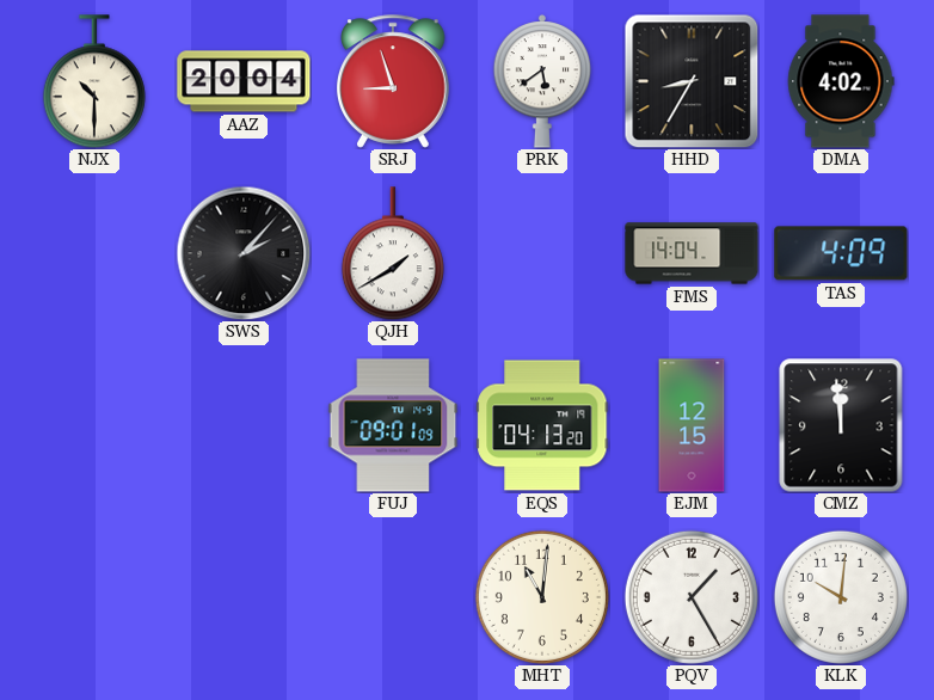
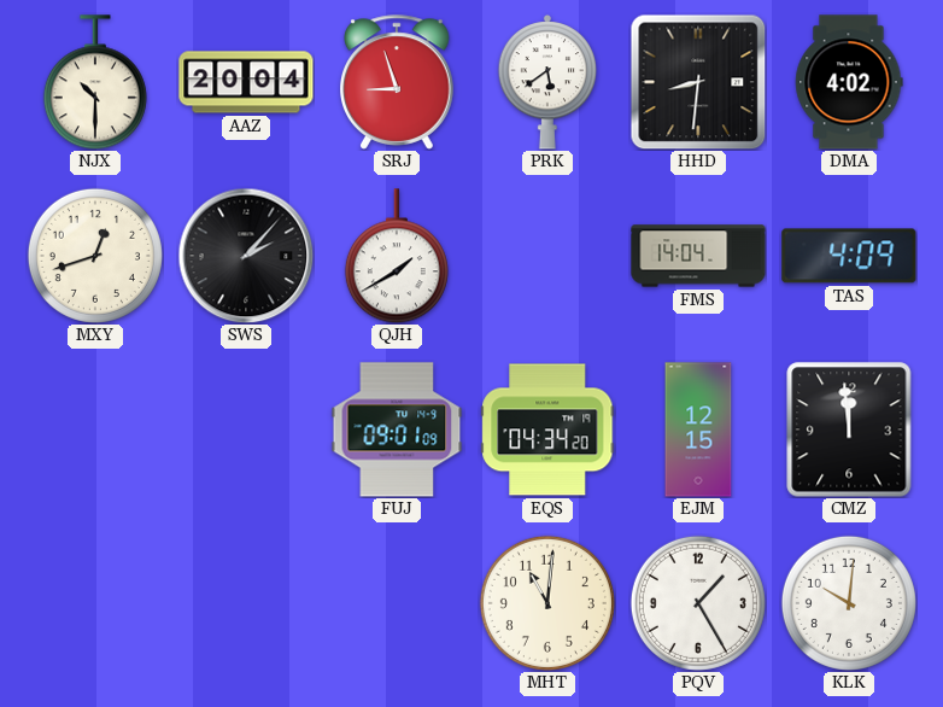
HHD: 8:35 -> 8:31 (698, 82)
MXY: none -> 12:42 (95, 256)
EQS: 04:13 -> 04:34 (547, 430)
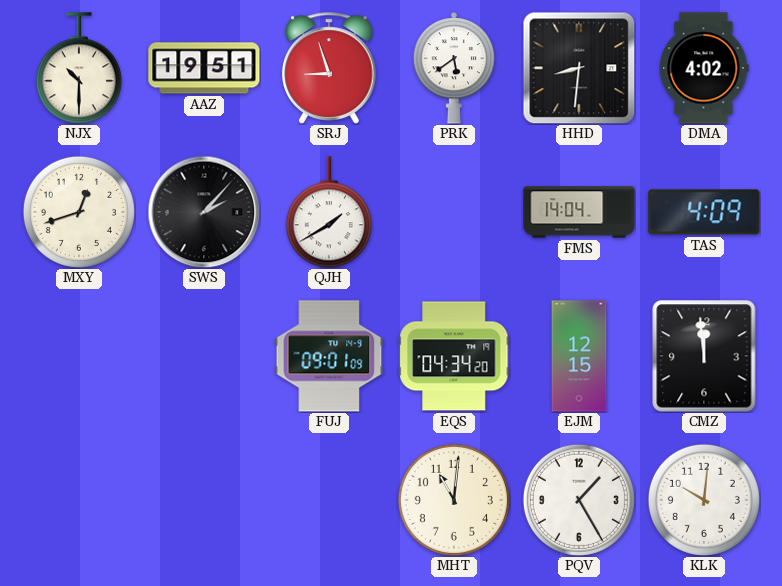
AAZ: 20:04 -> 19:51 (204, 68)
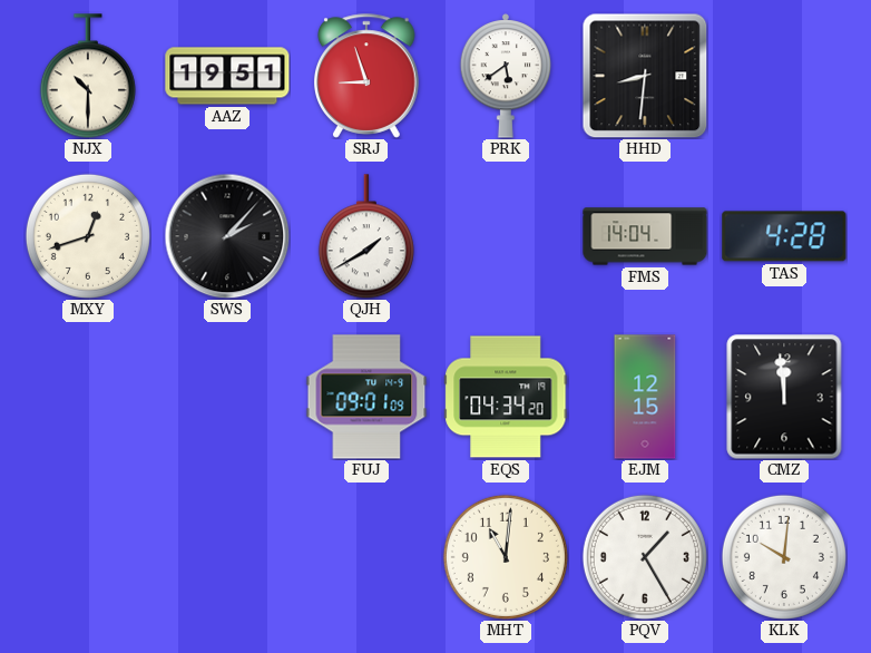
DMA: 4:02 -> none (704, 68)
TAS: 4:09 -> 4:28 (784, 236)
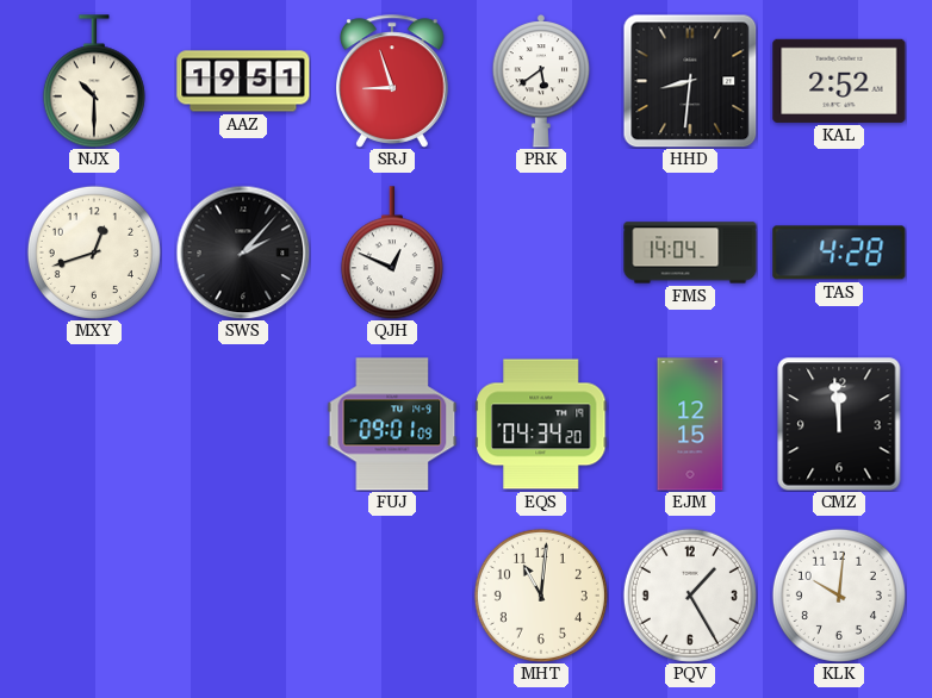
KAL: none -> 2:52 (839, 81)
QJH: 1:40 -> 12:49 (392, 253)
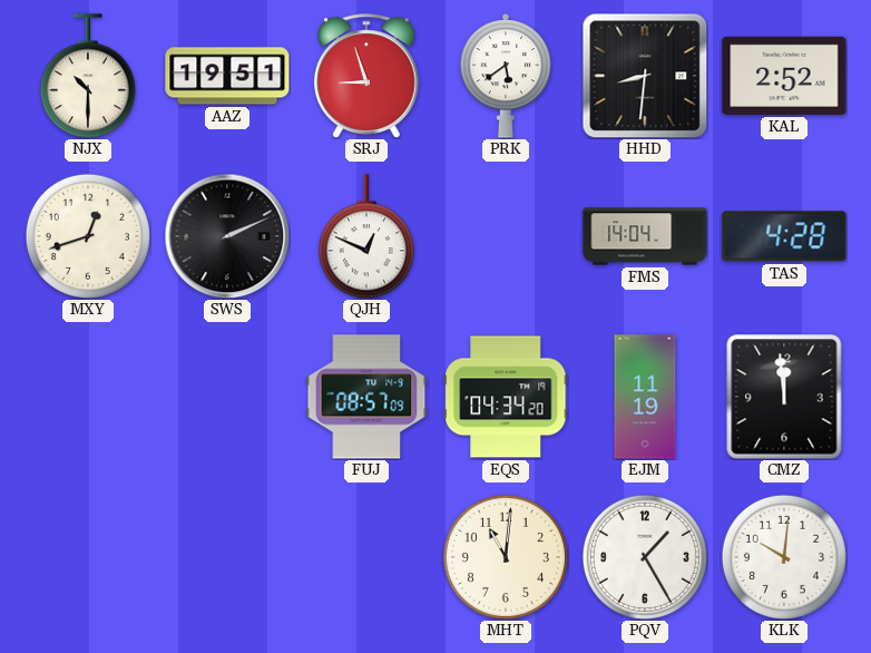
SWS: 2:07 -> 2:11 (227, 236)
FUJ: 09:01 -> 08:57 (366, 397)
EJM: 12:15 -> 11:19 (645, 397)
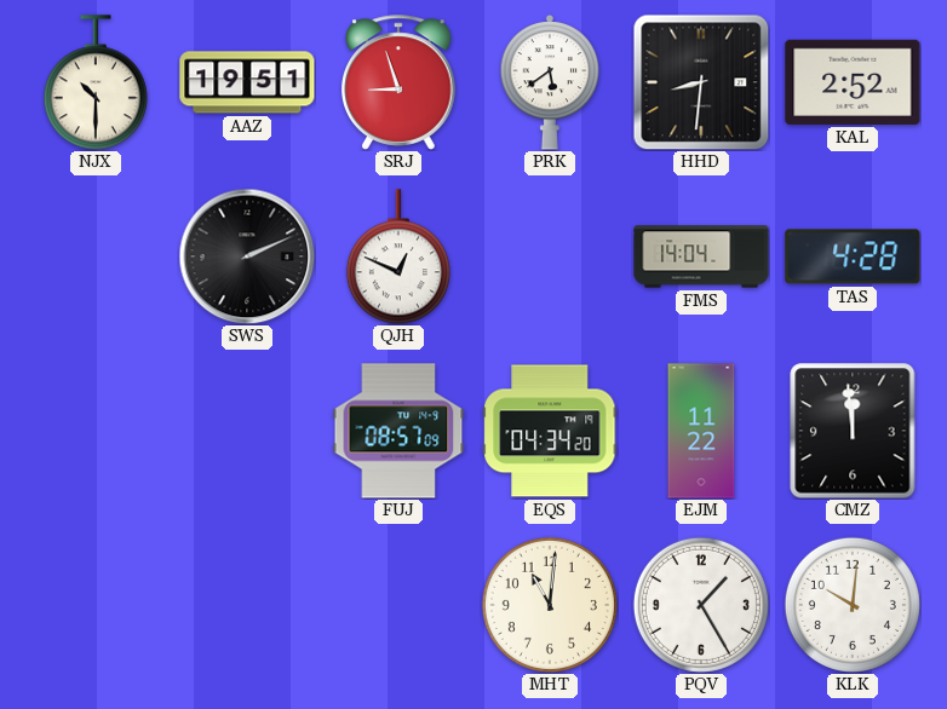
MXY: 12:42 -> none (88, 236)
EJM: 11:19 -> 11:22 (701, 431)
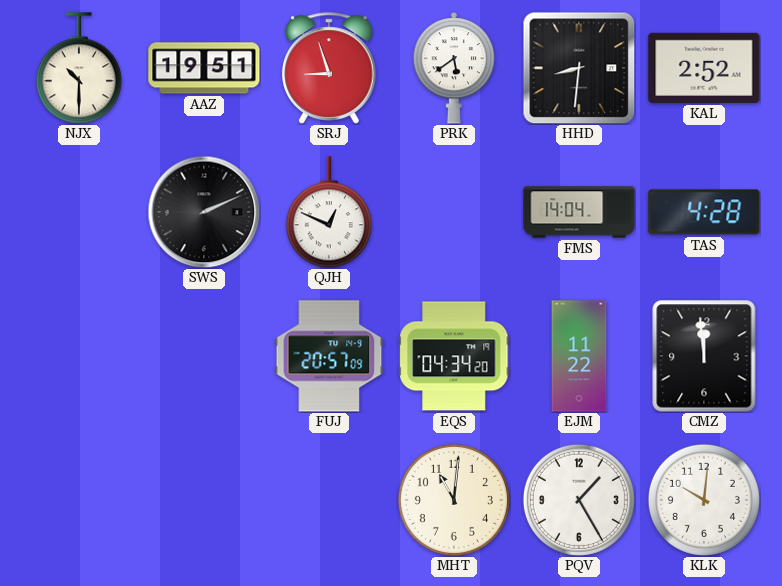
FUJ: 08:57 -> 20:57 (329, 356)
